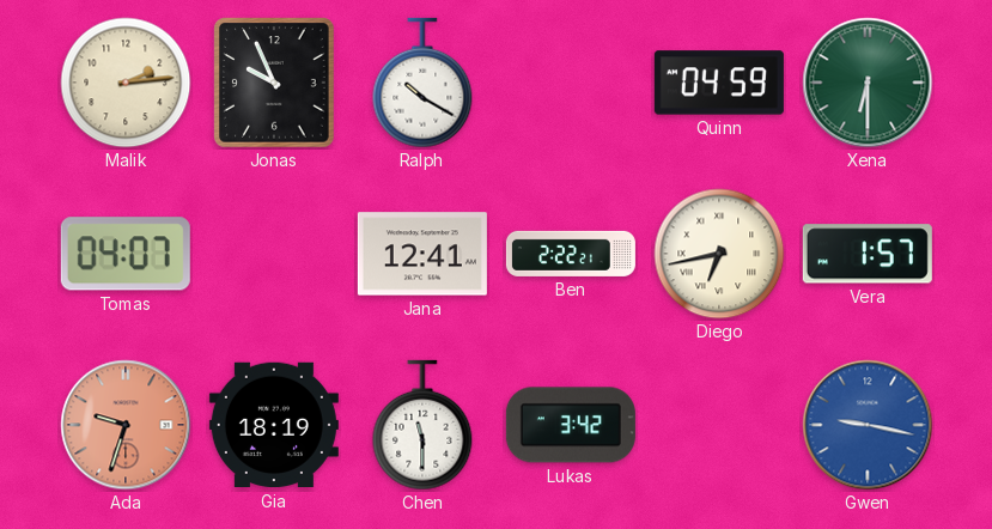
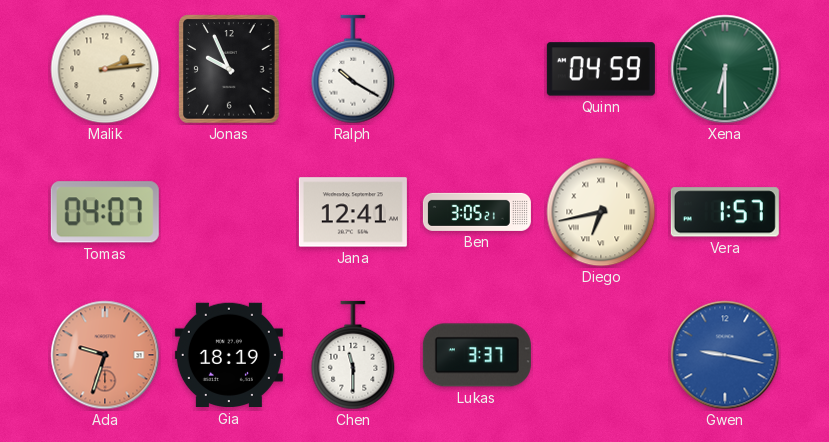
Ben: 2:22 -> 3:05 (477, 212)
Lukas: 3:42 -> 3:37 (477, 355)
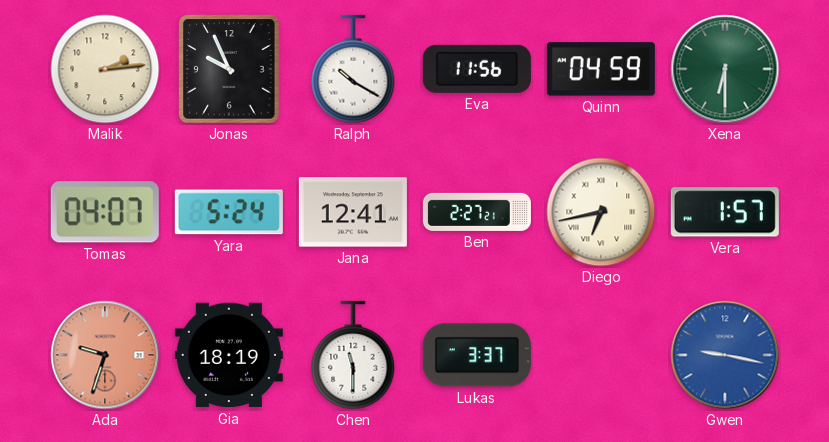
Eva: none -> 11:56 (477, 69)
Yara: none -> 5:24 (229, 212)
Ben: 3:05 -> 2:27 (477, 212)
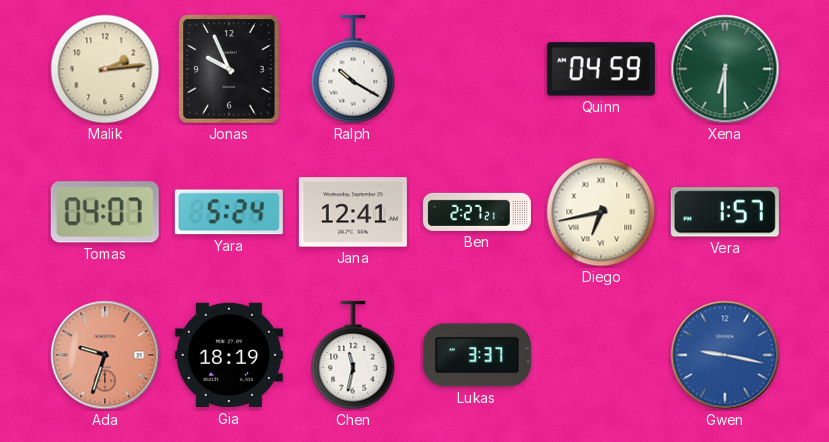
Eva: 11:56 -> none (477, 69)
Chen: 11:30 -> 11:32 (353, 355)
